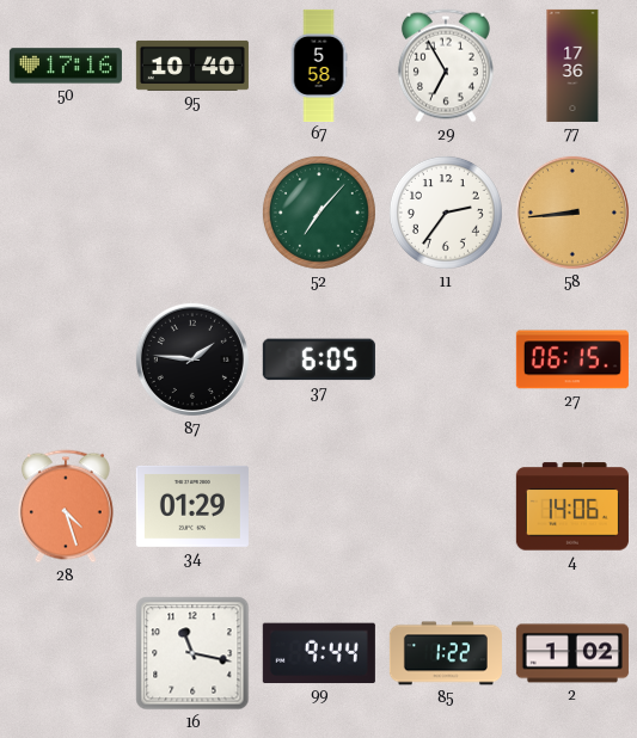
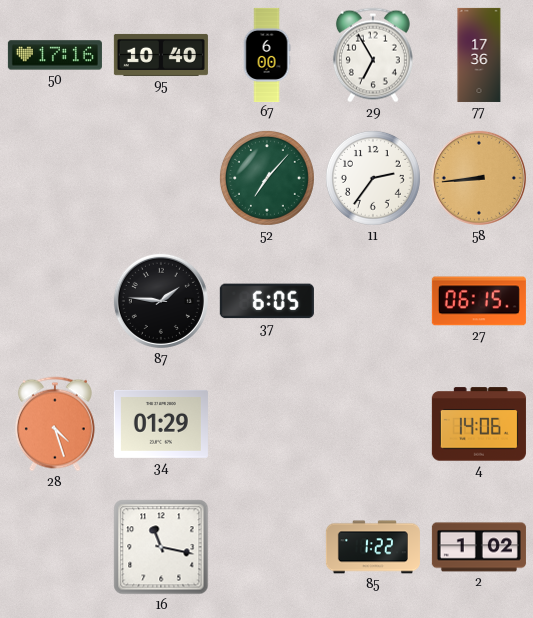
67: 5:58 -> 6:00 (267, 55)
99: 9:44 -> none (319, 653)
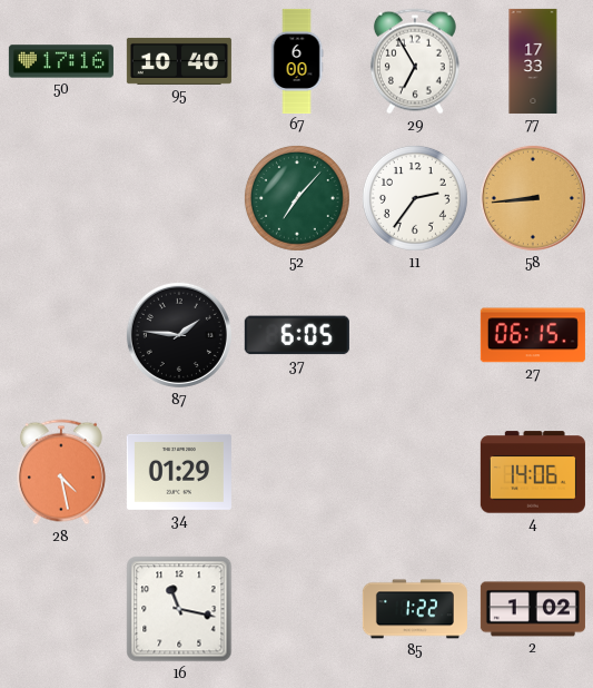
77: 17:36 -> 17:33 (533, 61)
28: 4:27 -> 4:28 (61, 472)
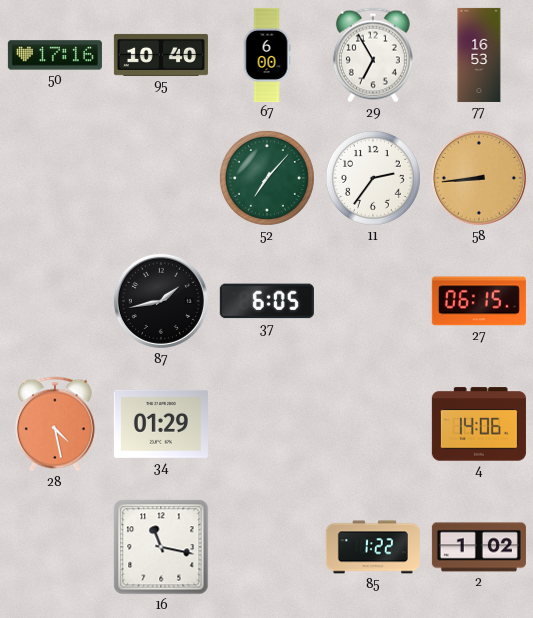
77: 17:33 -> 16:53 (479, 55)
87: 1:46 -> 1:43 (161, 301)
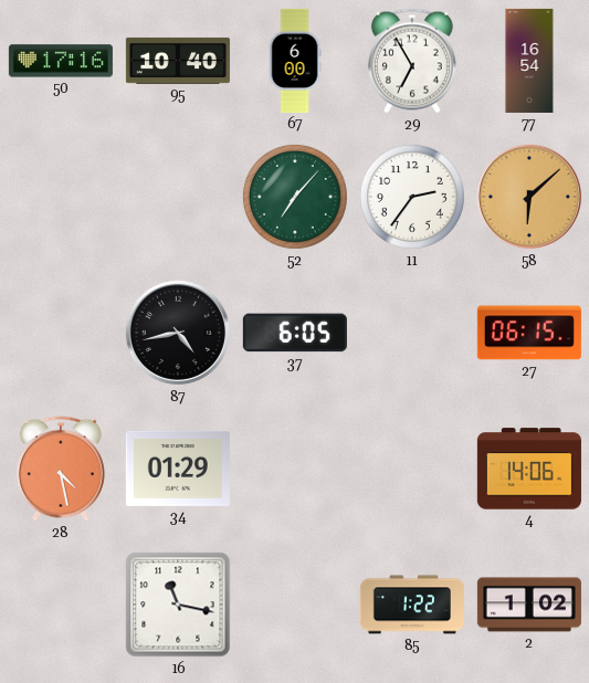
77: 16:53 -> 16:54 (529, 61)
58: 8:44 -> 6:08 (529, 197)
87: 1:43 -> 4:43 (178, 333)
